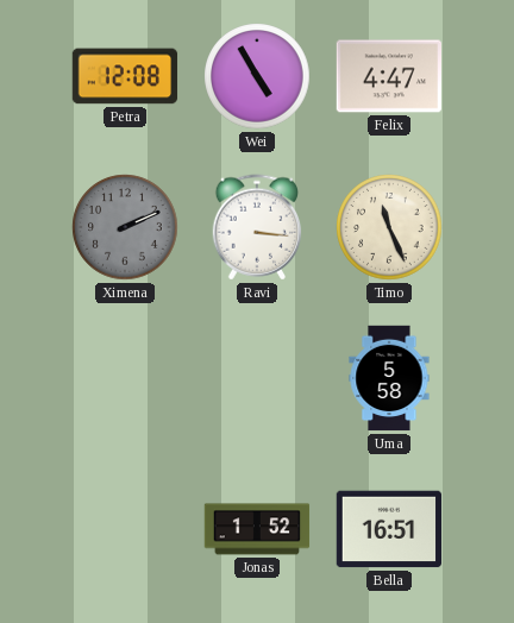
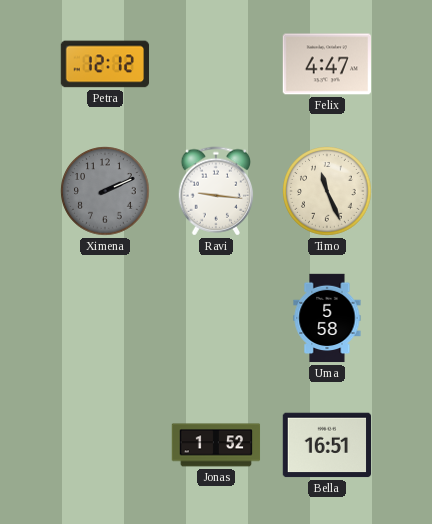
Petra: 12:08 -> 12:12 (105, 64)
Wei: 4:55 -> none (257, 76)
Ravi: 3:16 -> 9:16 (216, 191)
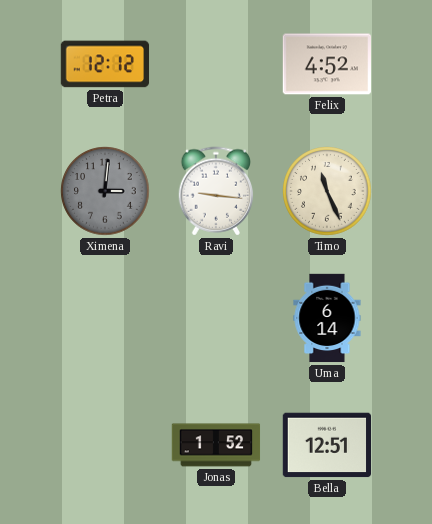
Felix: 4:47 -> 4:52 (326, 64)
Ximena: 2:11 -> 3:01 (105, 191)
Uma: 5:58 -> 6:14 (327, 318)
Bella: 16:51 -> 12:51 (327, 445)
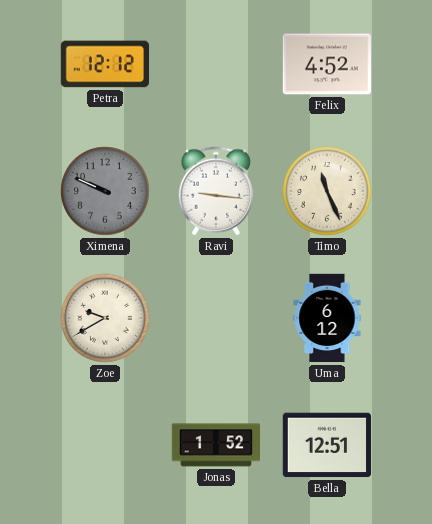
Ximena: 3:01 -> 9:49 (105, 191)
Zoe: none -> 9:40 (105, 318)
Uma: 6:14 -> 6:12 (327, 318)
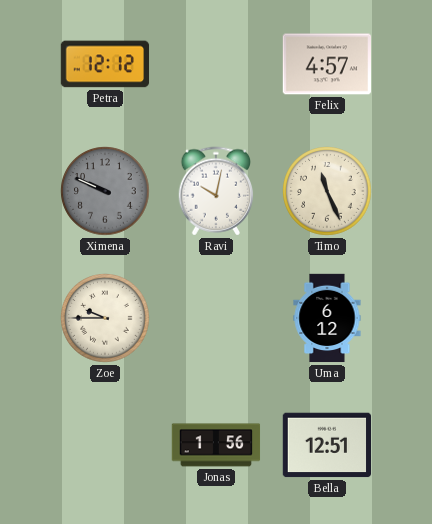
Felix: 4:52 -> 4:57 (326, 64)
Ravi: 9:16 -> 10:02 (216, 191)
Zoe: 9:40 -> 9:45 (105, 318)
Jonas: 1:52 -> 1:56 (216, 445)
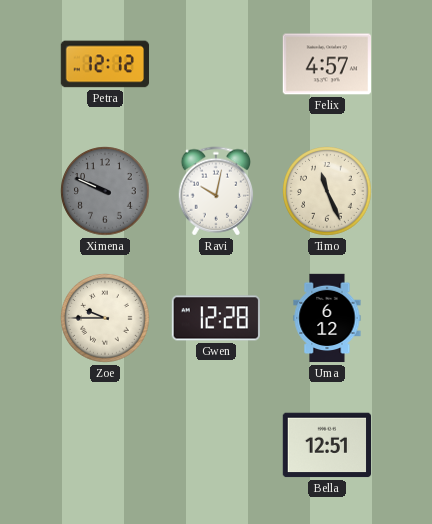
Gwen: none -> 12:28 (215, 318)
Jonas: 1:56 -> none (216, 445)
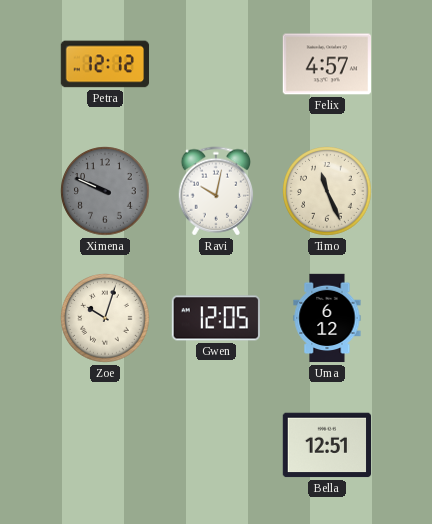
Zoe: 9:45 -> 10:03 (105, 318)
Gwen: 12:28 -> 12:05 (215, 318)
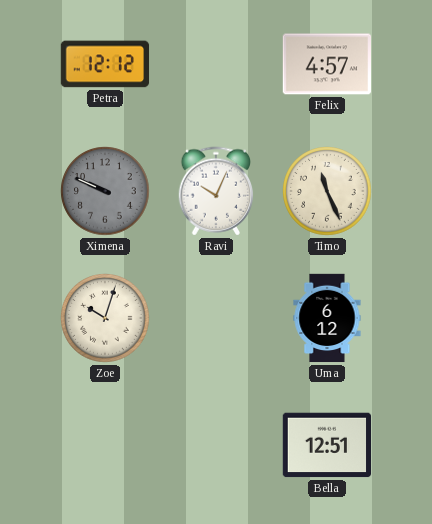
Ravi: 10:02 -> 10:04 (216, 191)
Gwen: 12:05 -> none (215, 318)
